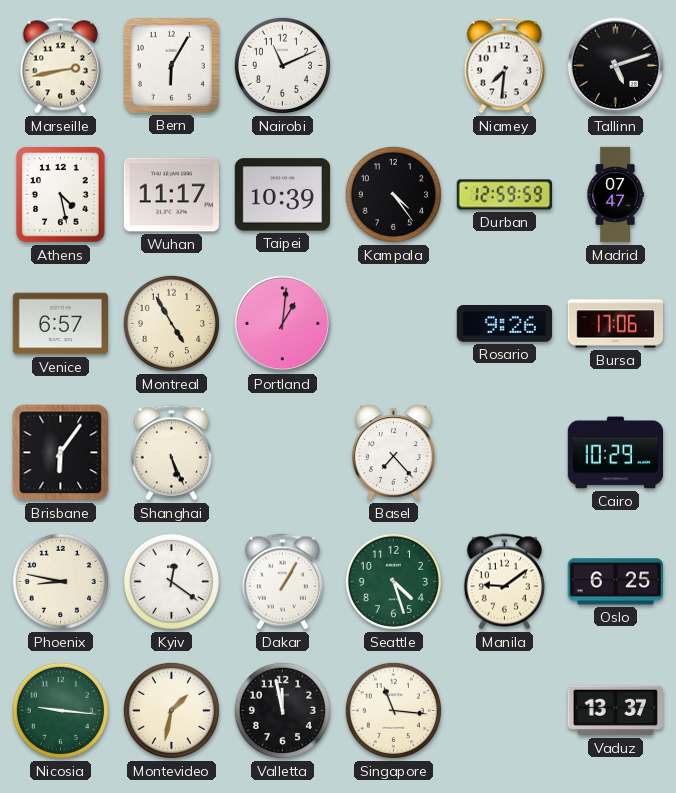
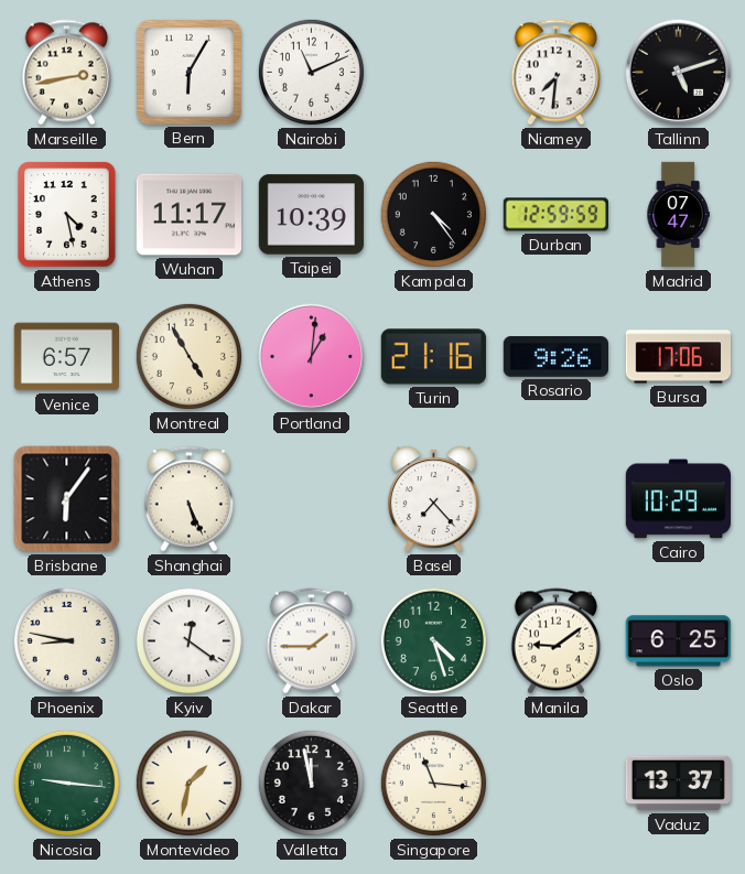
Turin: none -> 21:16 (433, 357)
Dakar: 1:05 -> 1:45 (311, 641)
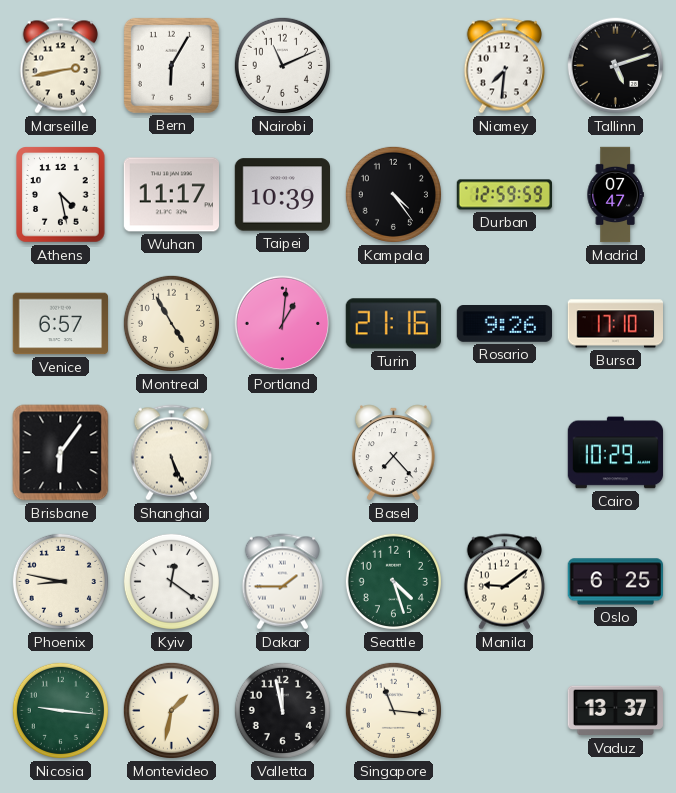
Bursa: 17:06 -> 17:10 (615, 324)
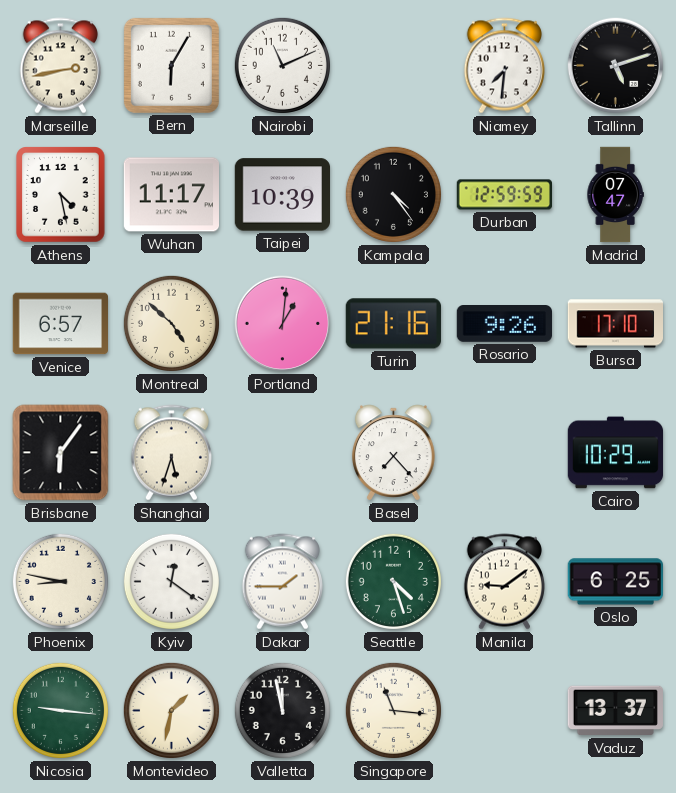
Montreal: 4:55 -> 4:52 (171, 323)
Shanghai: 5:26 -> 5:33 (171, 453)
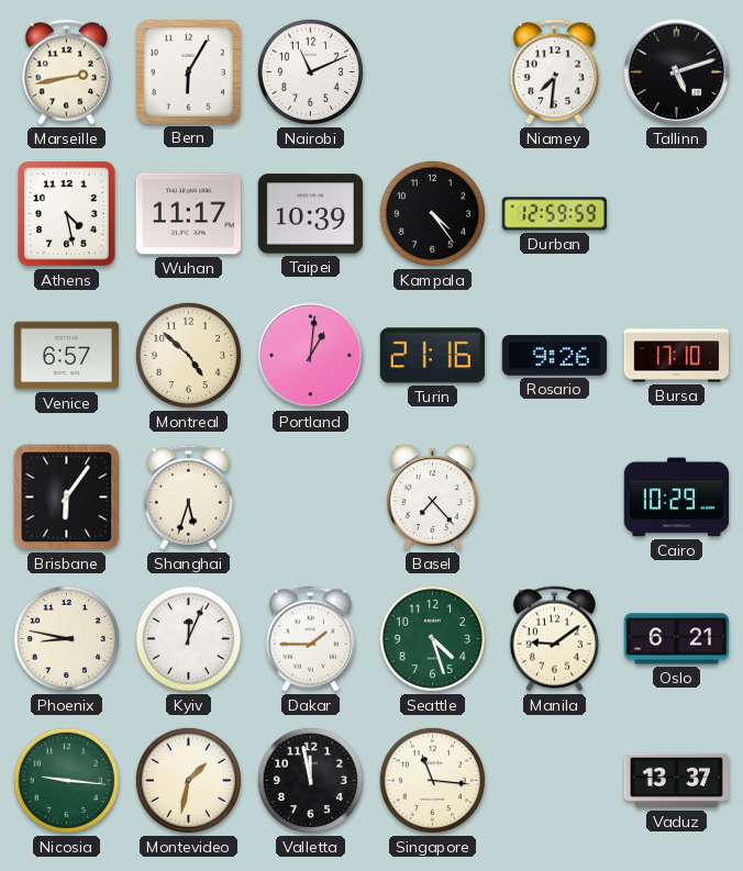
Madrid: 07:47 -> none (615, 195)
Kyiv: 12:21 -> 12:04 (188, 638)
Oslo: 6:25 -> 6:21 (676, 639)
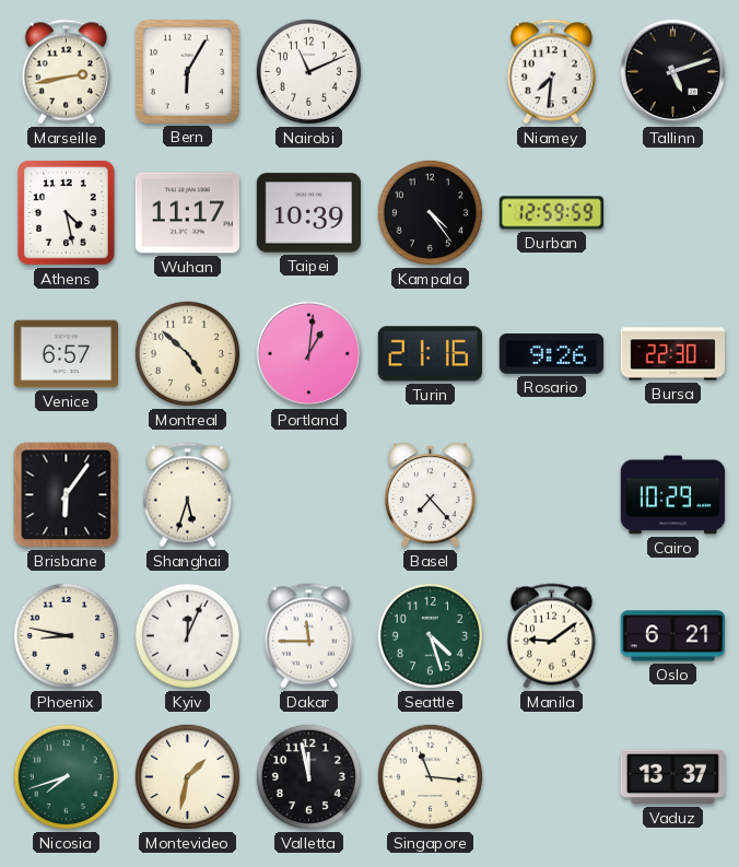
Bursa: 17:10 -> 22:30 (672, 354)
Dakar: 1:45 -> 11:45 (308, 636)
Nicosia: 9:16 -> 7:42 (66, 776)
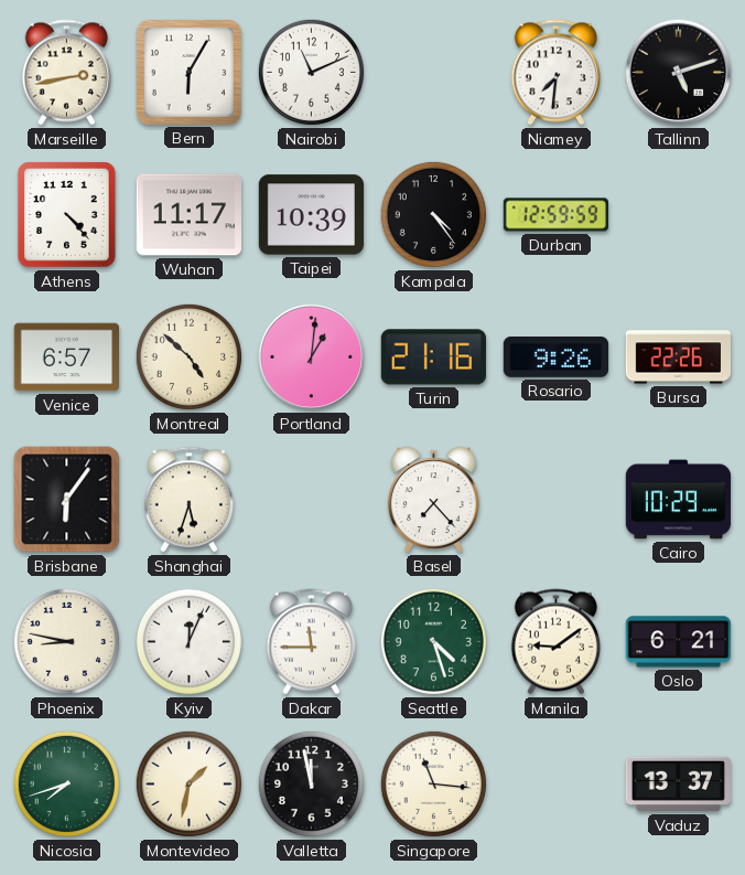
Athens: 4:28 -> 4:23 (67, 215)
Bursa: 22:30 -> 22:26 (678, 358)
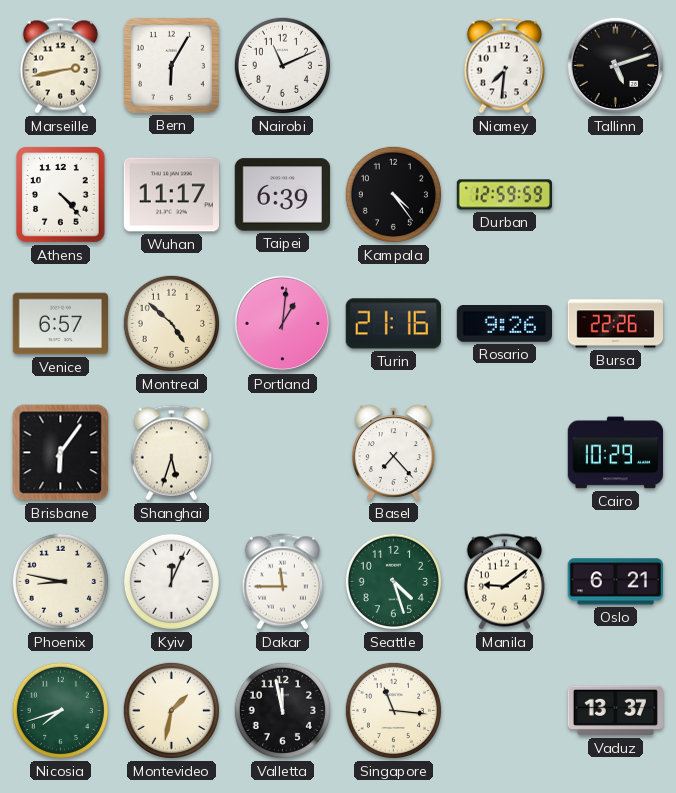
Taipei: 10:39 -> 6:39 (282, 195)
